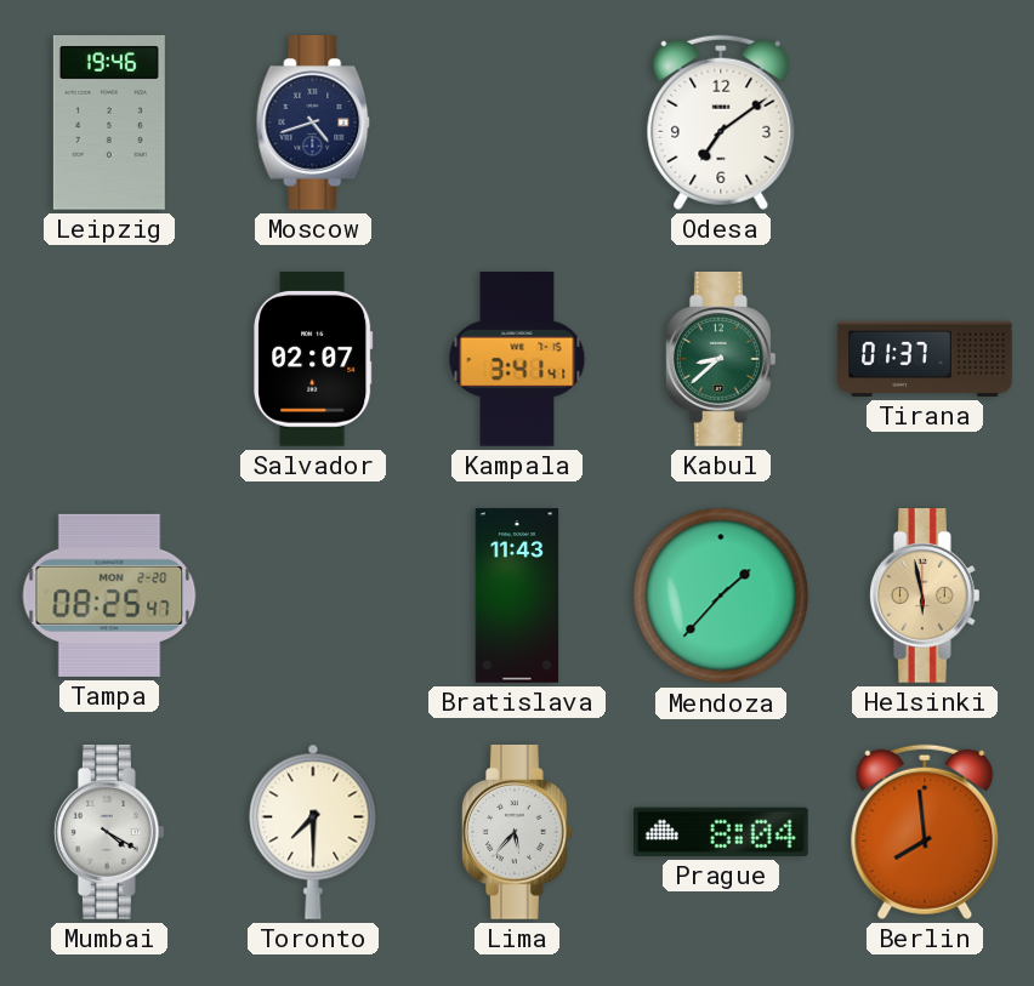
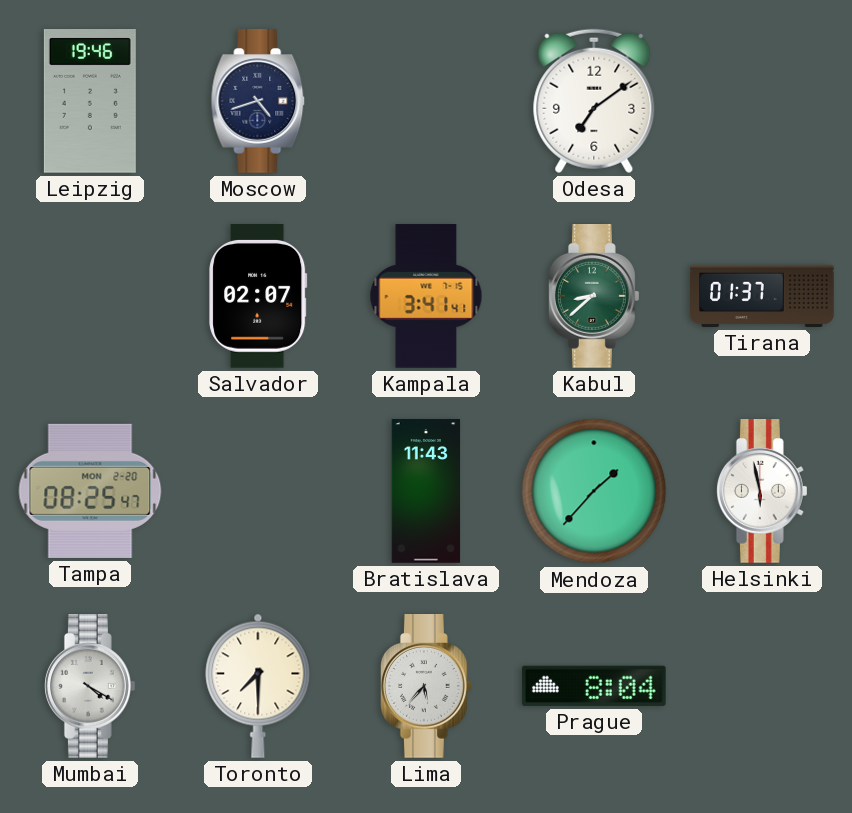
Helsinki dial: champagne -> white (763, 492)
Berlin: 7:59 -> none (925, 832)
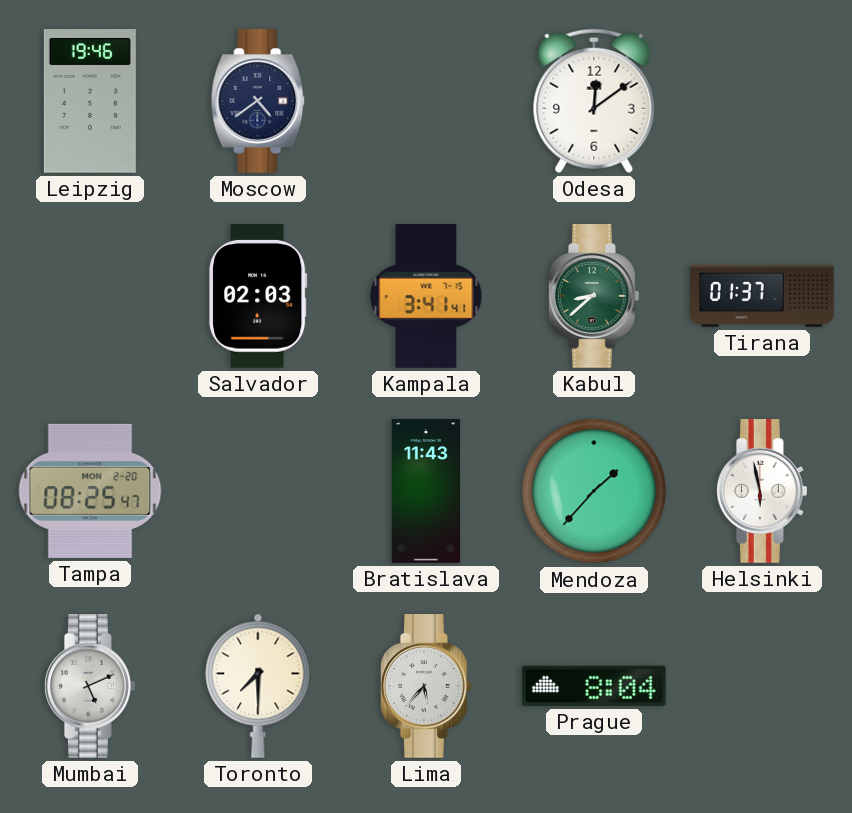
Moscow: 4:42 -> 4:39 (258, 102)
Odesa: 7:09 -> 12:09 (594, 101)
Salvador: 02:07 -> 02:03 (258, 297)
Mumbai: 4:20 -> 5:11 (91, 687)
